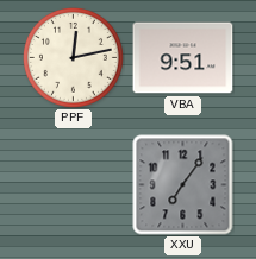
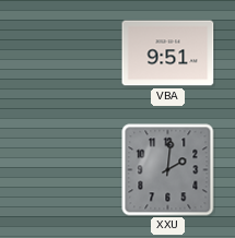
PPF: 12:13 -> none (73, 57)
XXU: 7:06 -> 2:01 (168, 170)
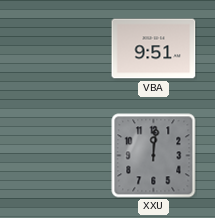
XXU: 2:01 -> 12:01 (154, 156)
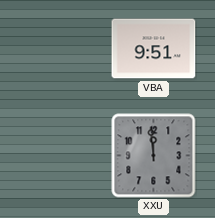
XXU: 12:01 -> 11:59 (154, 156)
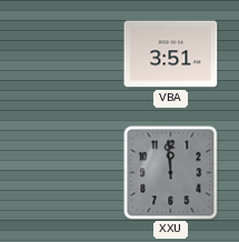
VBA: 9:51 -> 3:51 (171, 54)
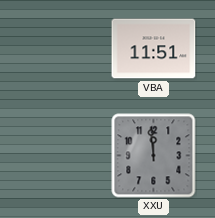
VBA: 3:51 -> 11:51 (154, 49)
